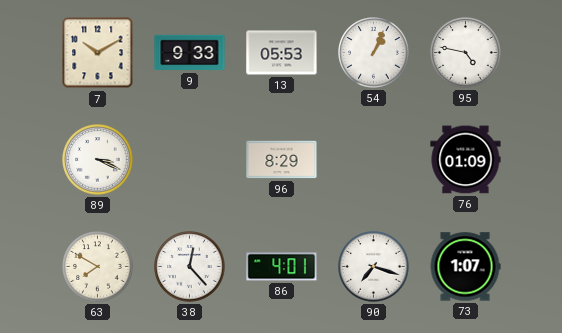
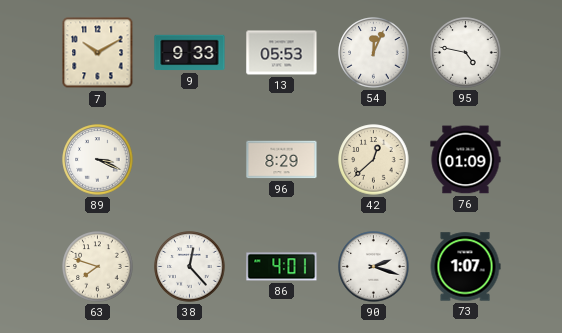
54: 1:04 -> 12:04 (374, 53)
42: none -> 12:38 (374, 160)
63: 7:50 -> 7:48 (98, 267)
90: 7:18 -> 2:18 (374, 267)
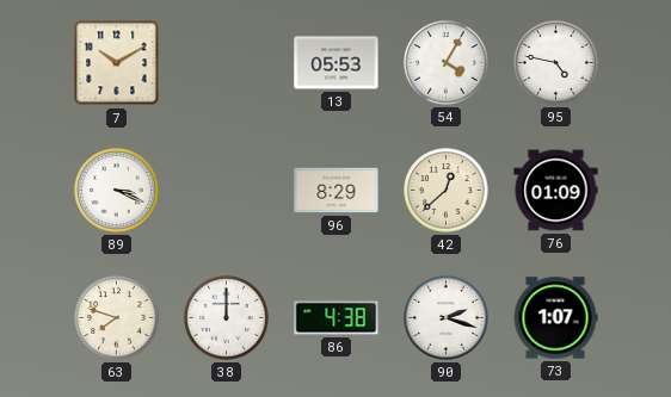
9: 9:33 -> none (190, 53)
54: 12:04 -> 4:05 (447, 63)
38: 12:23 -> 12:00 (227, 318)
86: 4:01 -> 4:38 (337, 318)
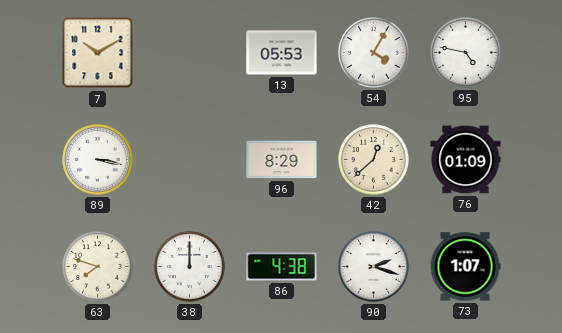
89: 3:19 -> 3:17 (98, 160)
